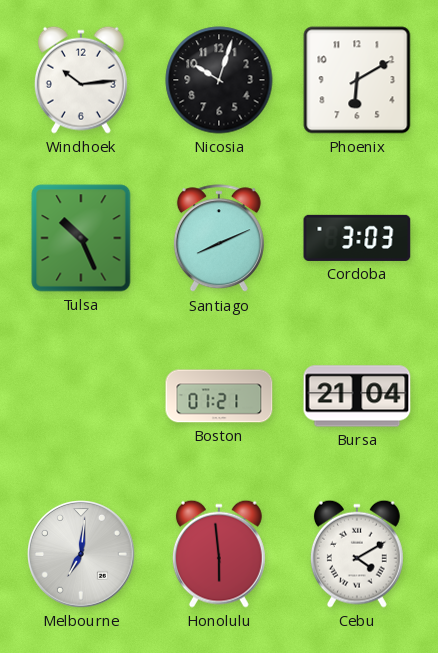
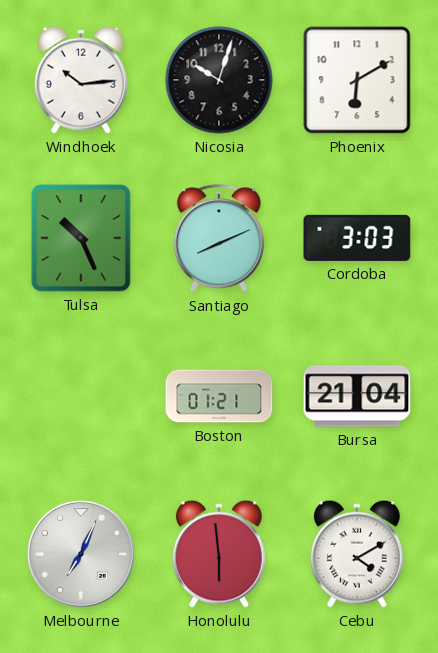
Melbourne: 7:01 -> 7:04 (82, 555)
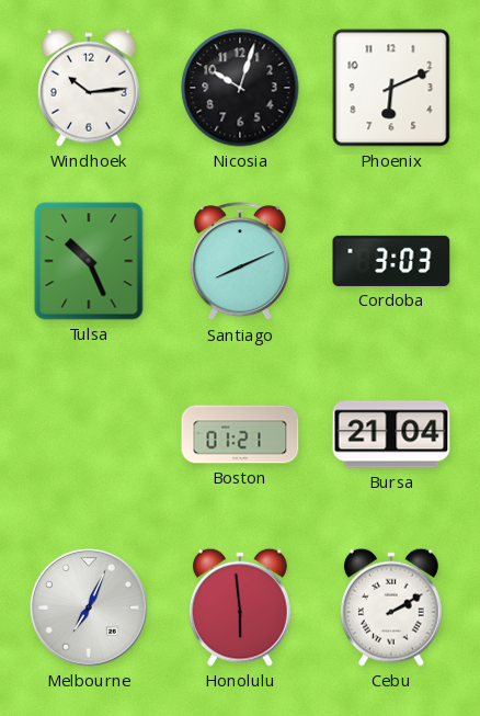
Phoenix: 6:10 -> 6:11 (391, 88)
Cebu: 4:10 -> 2:10 (391, 607)
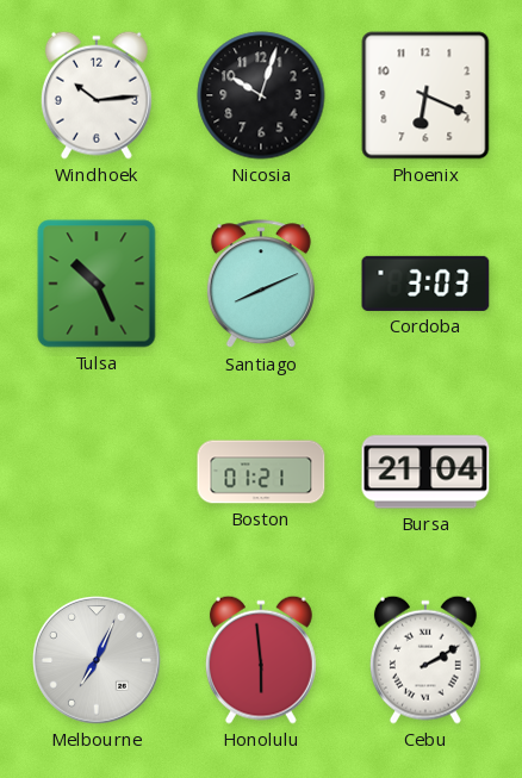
Phoenix: 6:11 -> 6:19 (425, 95)
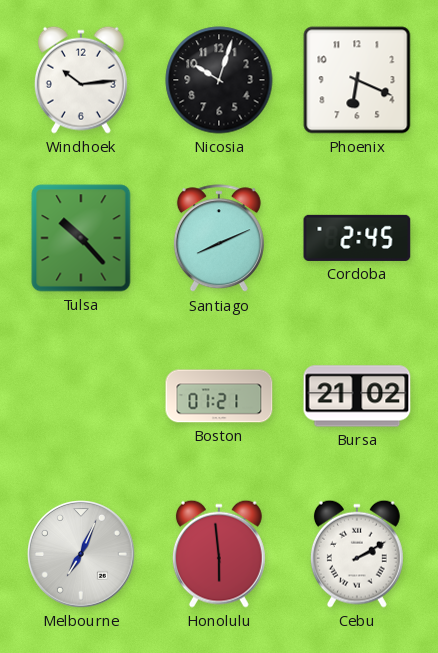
Tulsa: 10:26 -> 10:23 (81, 238)
Cordoba: 3:03 -> 2:45 (357, 238)
Bursa: 21:04 -> 21:02 (357, 396)
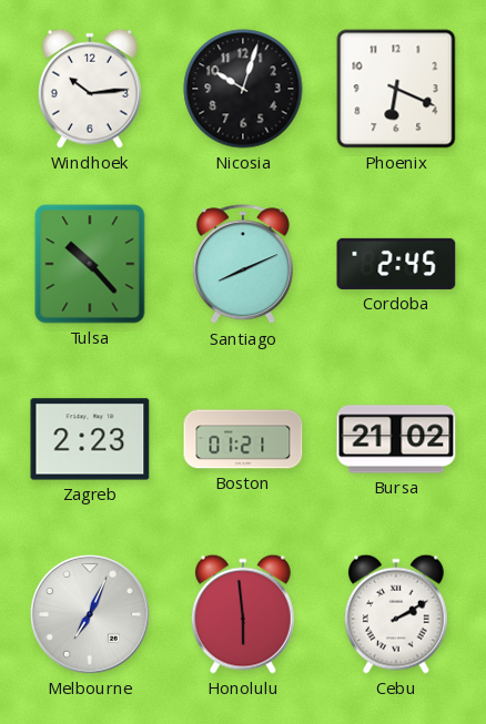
Zagreb: none -> 2:23 (90, 439)
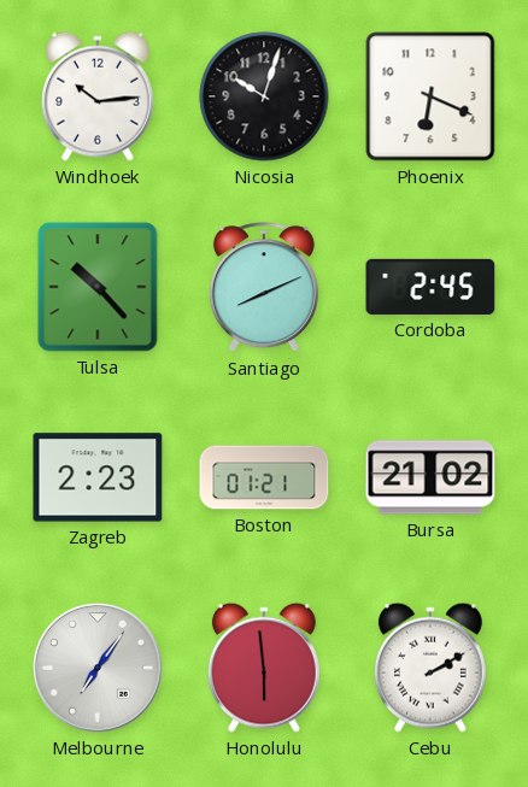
Melbourne: 7:04 -> 7:06 (99, 669)
